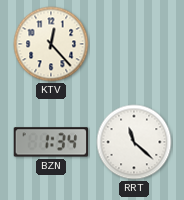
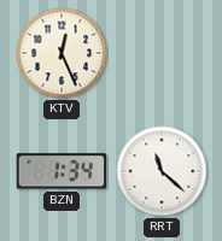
KTV: 12:23 -> 12:26 (62, 53)
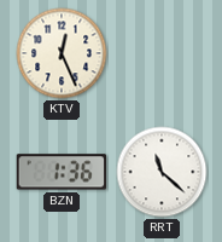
BZN: 1:34 -> 1:36 (62, 172)
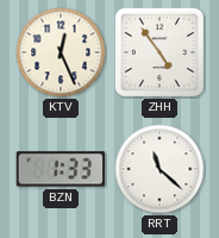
ZHH: none -> 4:54 (159, 52)
BZN: 1:36 -> 1:33 (61, 169)
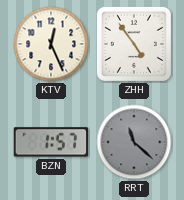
BZN: 1:33 -> 1:57 (51, 142)
RRT dial: white -> grey (134, 142)
